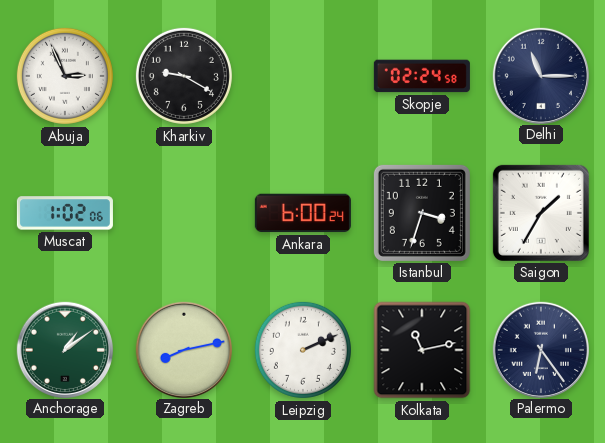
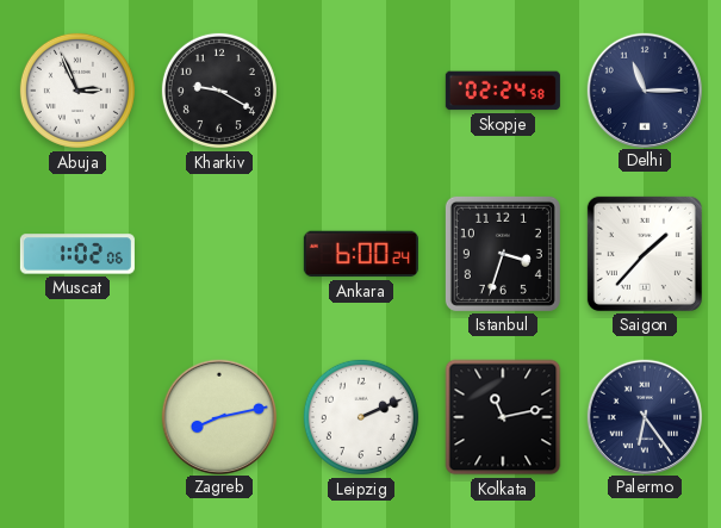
Saigon: 1:35 -> 1:37 (645, 254)
Anchorage: 1:09 -> none (64, 349)
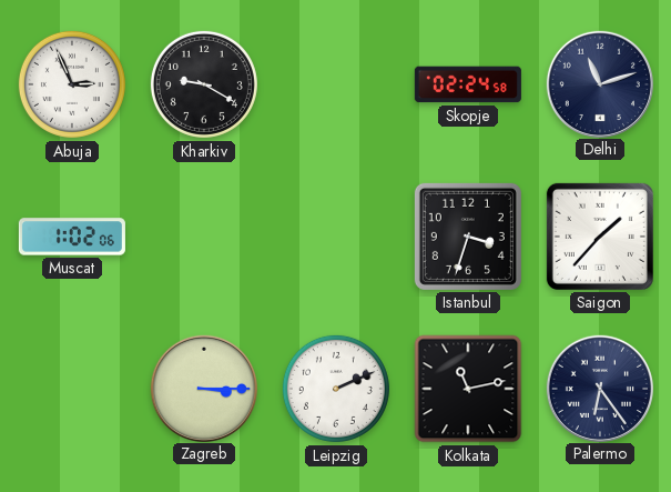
Delhi: 11:15 -> 11:12 (599, 83)
Ankara: 6:00 -> none (361, 254)
Zagreb: 8:13 -> 3:15 (203, 388)
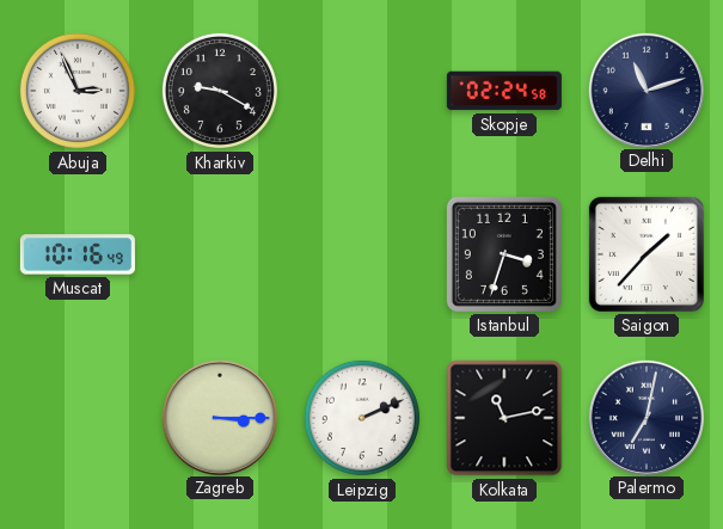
Muscat: 1:02 -> 10:16 (78, 254)
Palermo: 6:24 -> 7:02 (645, 417)
